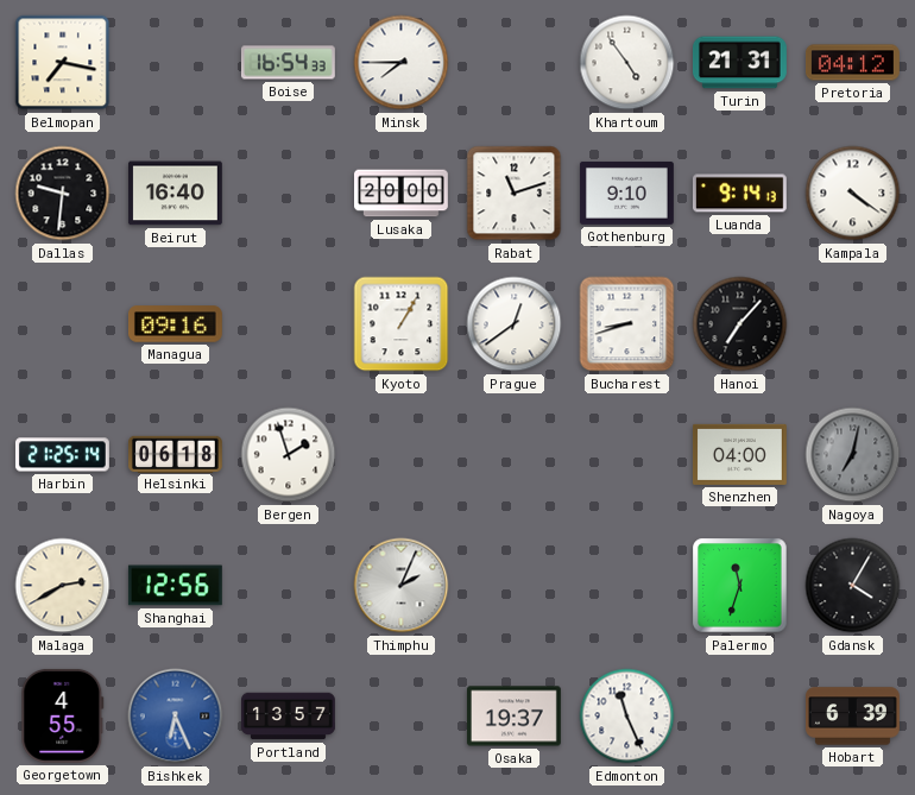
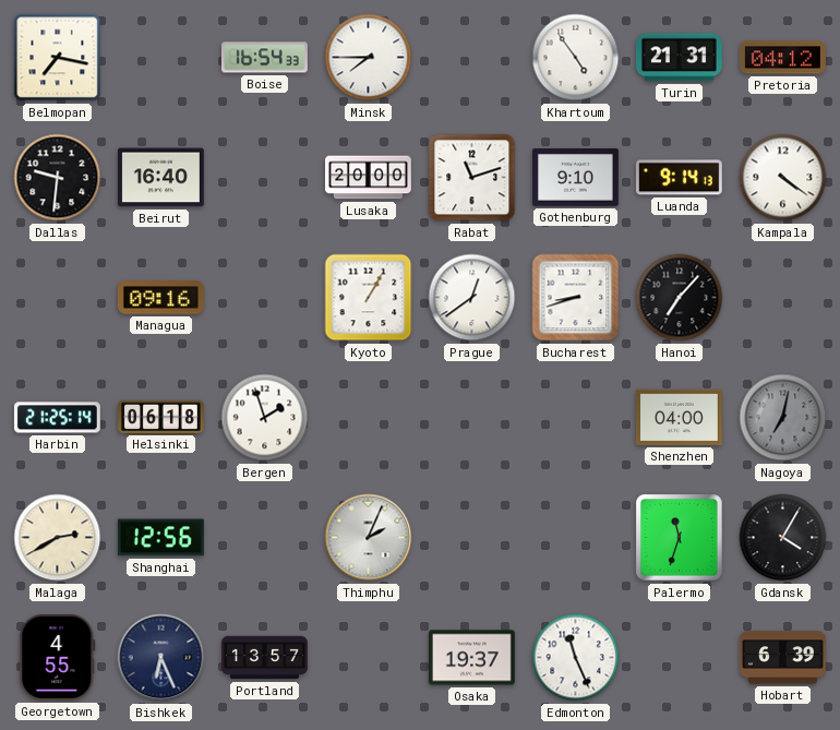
Bishkek dial: blue -> navy (161, 658)
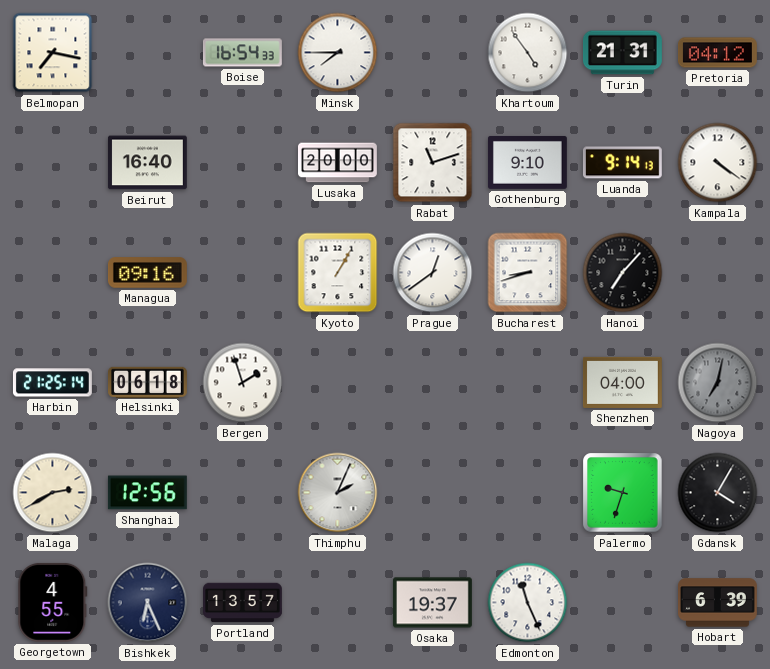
Dallas: 9:31 -> none (58, 178)
Palermo: 11:33 -> 9:33 (623, 493)
